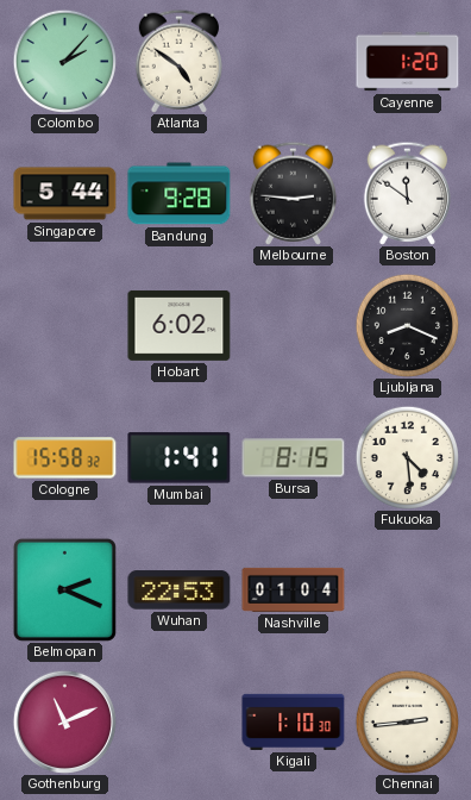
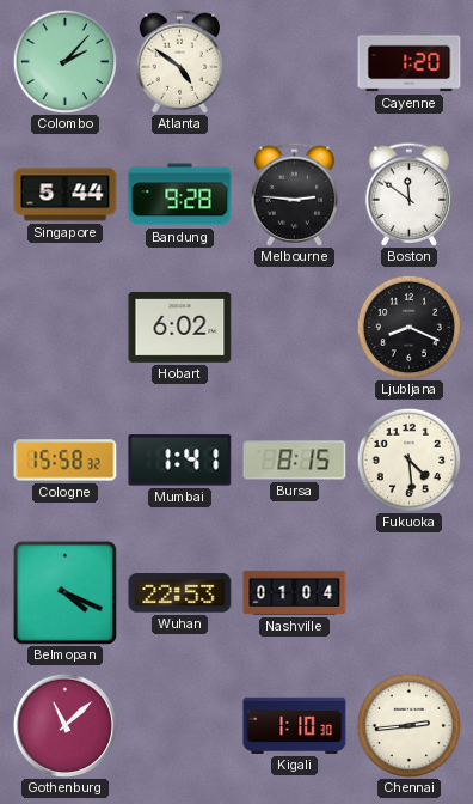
Belmopan: 2:19 -> 4:19 (64, 592)
Gothenburg: 11:11 -> 11:08 (64, 725)
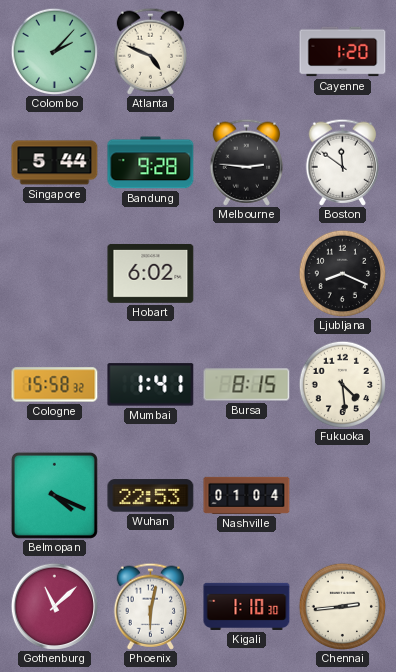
Atlanta: 4:51 -> 4:49 (150, 51)
Phoenix: none -> 6:02 (150, 606)
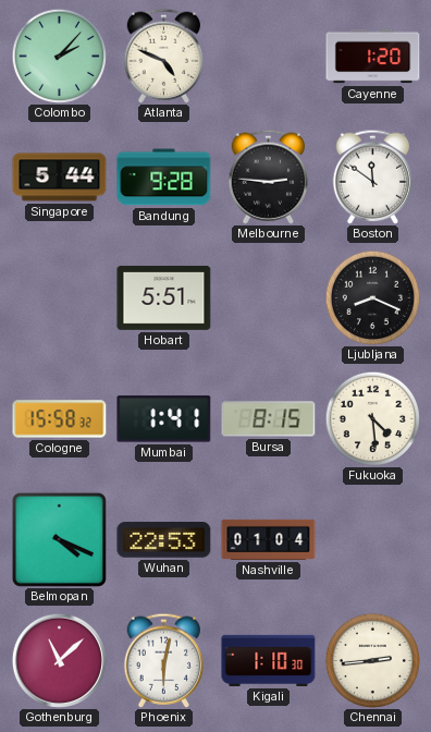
Hobart: 6:02 -> 5:51 (164, 297)
